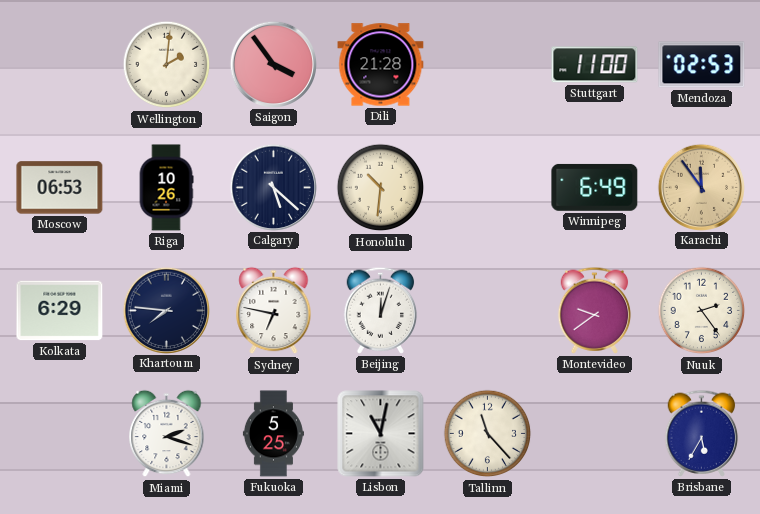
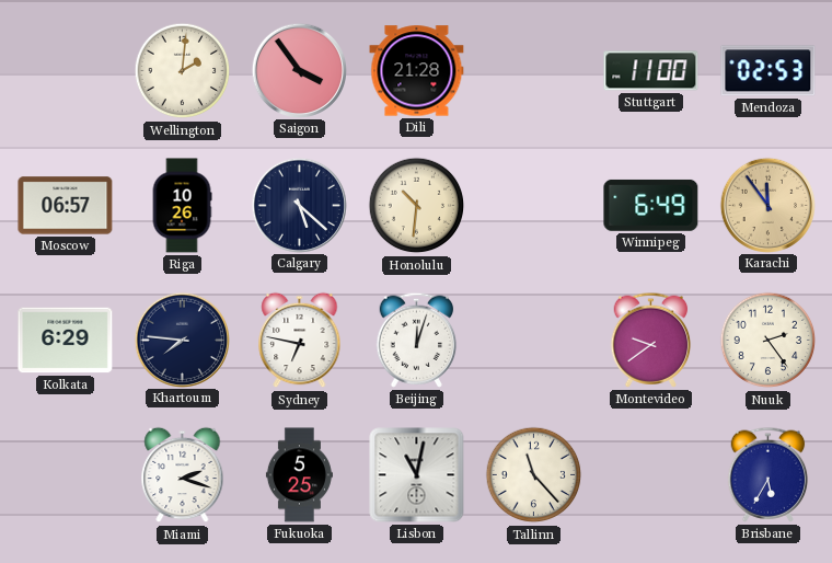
Moscow: 06:53 -> 06:57 (66, 206)
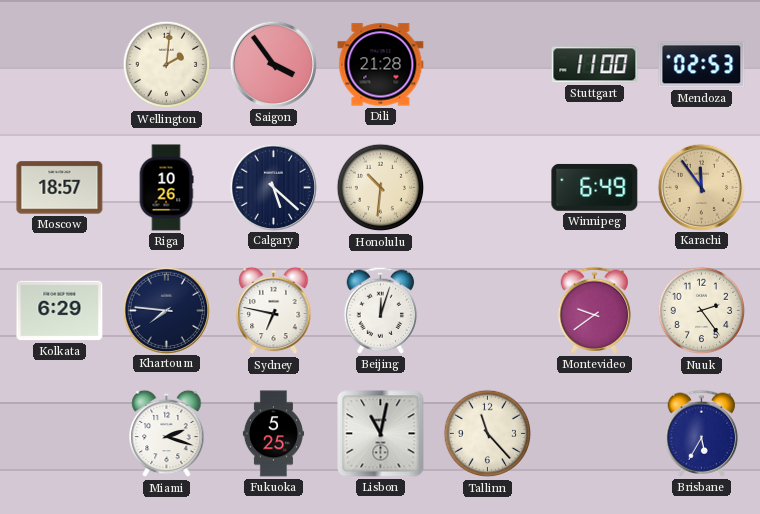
Moscow: 06:57 -> 18:57 (60, 188)
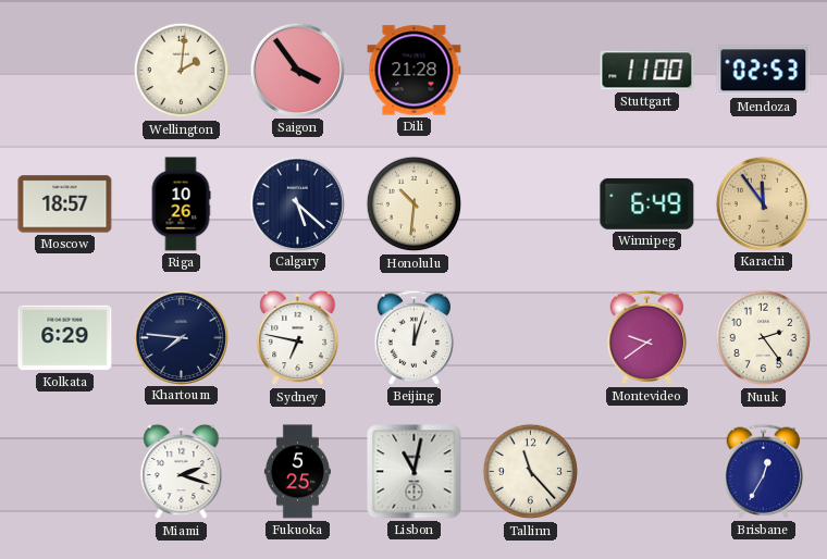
Brisbane: 5:35 -> 12:35 (764, 471)
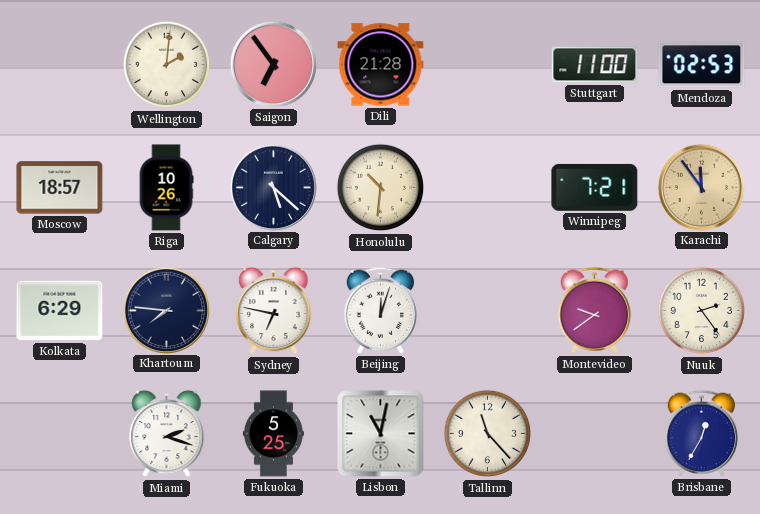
Saigon: 3:54 -> 6:54 (273, 64)
Winnipeg: 6:49 -> 7:21 (595, 187)
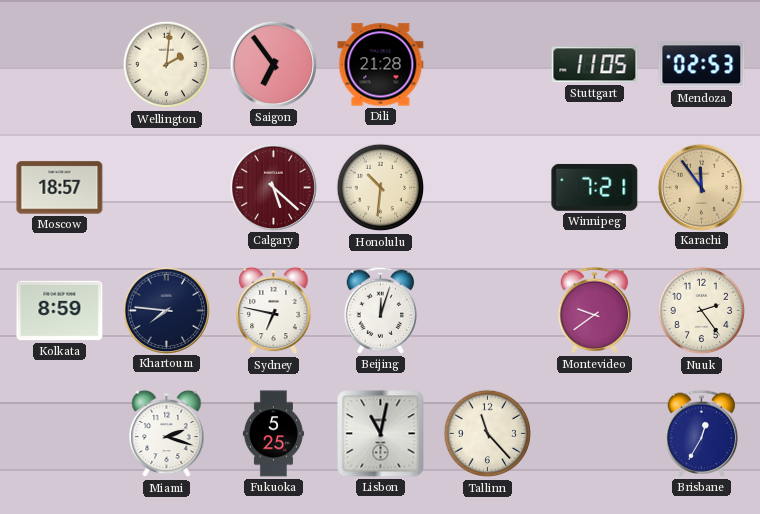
Stuttgart: 11:00 -> 11:05 (595, 65)
Riga: 10:26 -> none (166, 188)
Calgary dial: navy -> burgundy (273, 187)
Kolkata: 6:29 -> 8:59 (60, 311)
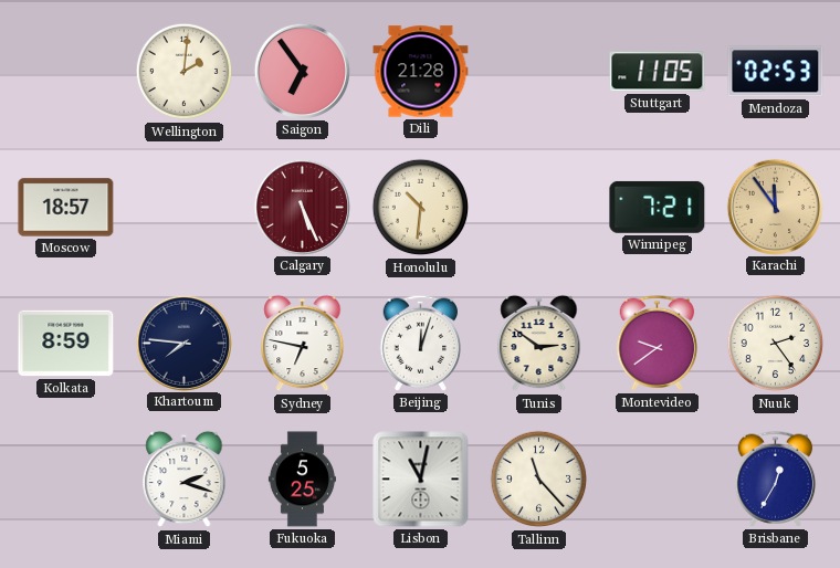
Calgary: 5:22 -> 5:26 (302, 207)
Tunis: none -> 2:51 (539, 344)
